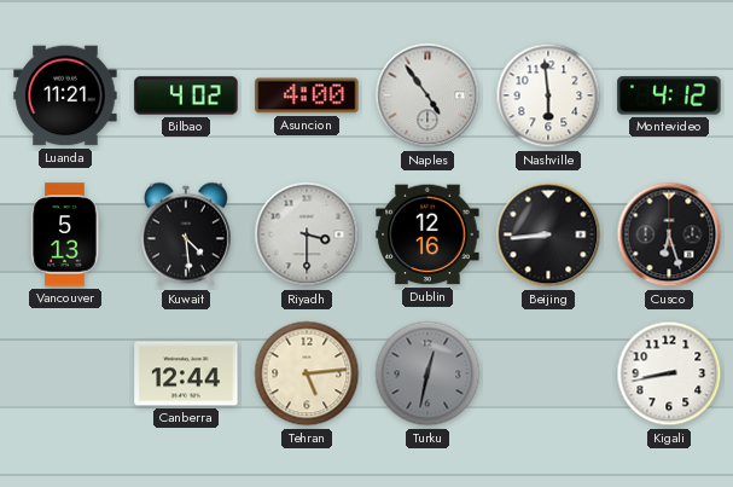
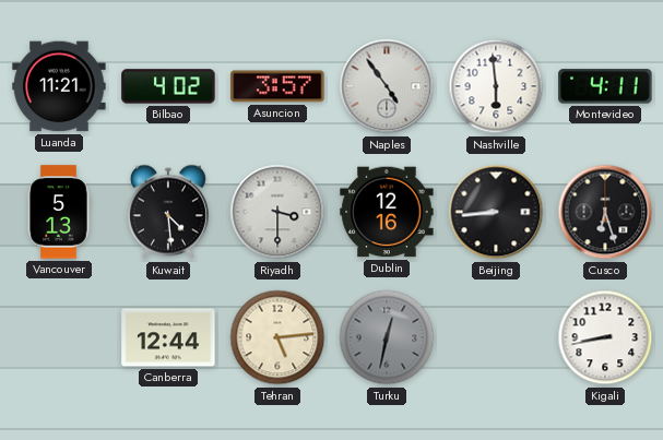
Asuncion: 4:00 -> 3:57 (277, 86)
Montevideo: 4:12 -> 4:11 (605, 86)
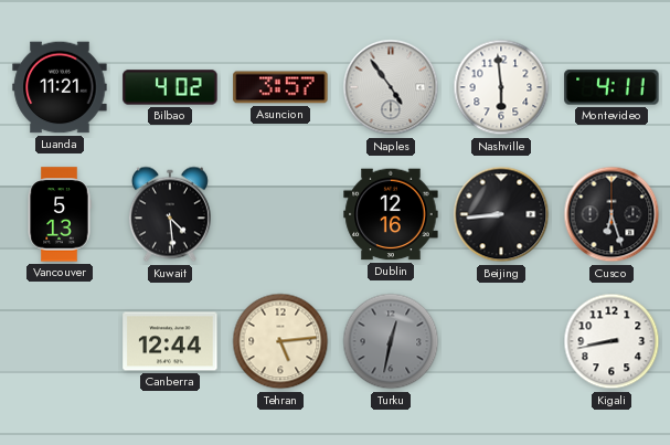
Riyadh: 3:30 -> none (277, 212)
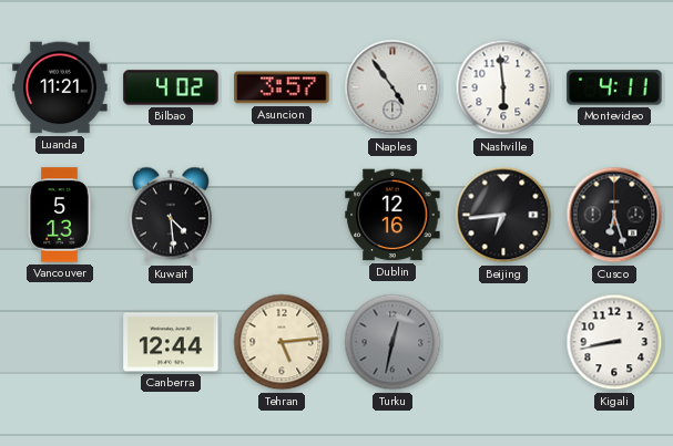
Beijing: 8:44 -> 6:44 (503, 215)
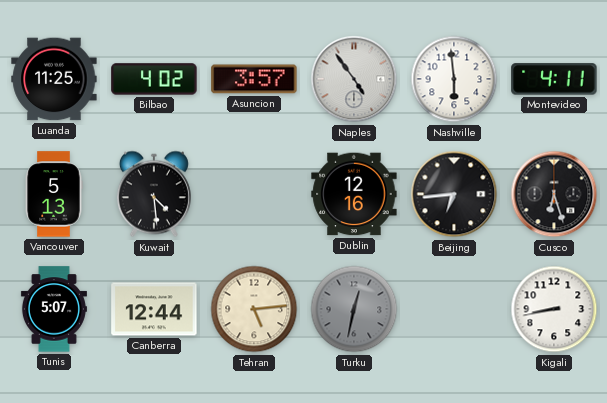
Luanda: 11:21 -> 11:25 (54, 79)
Tunis: none -> 5:07 (54, 309)
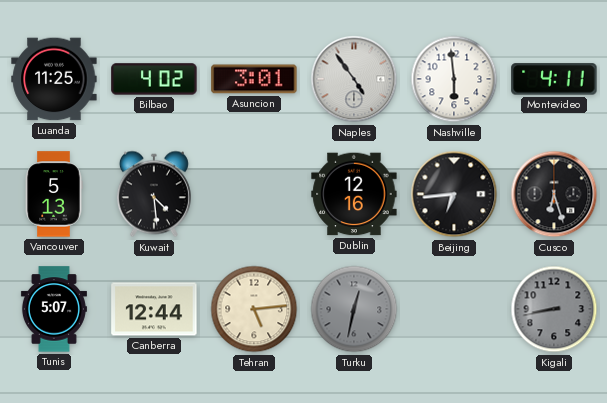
Asuncion: 3:57 -> 3:01 (254, 79)
Kigali dial: white -> grey (554, 309)
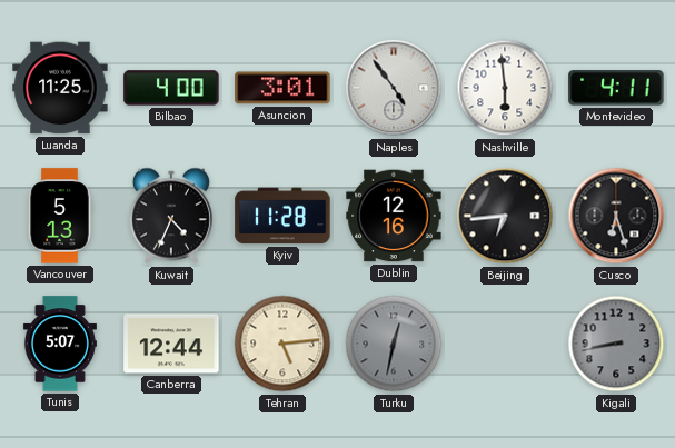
Bilbao: 4:02 -> 4:00 (171, 88)
Kuwait: 4:29 -> 4:34 (171, 216)
Kyiv: none -> 11:28 (282, 216)
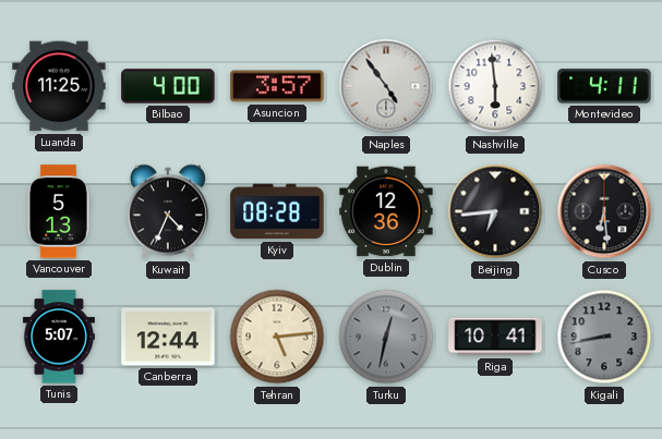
Asuncion: 3:01 -> 3:57 (277, 86)
Kyiv: 11:28 -> 08:28 (277, 211)
Dublin: 12:16 -> 12:36 (386, 211)
Cusco: 6:27 -> 6:29 (604, 211)
Riga: none -> 10:41 (495, 337)
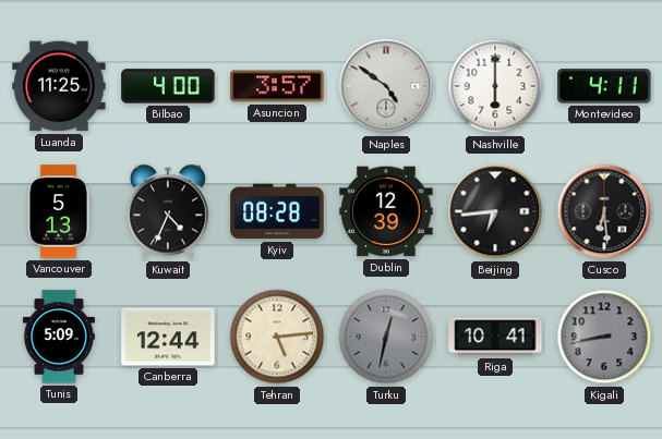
Naples: 4:54 -> 4:51 (386, 86)
Nashville: 5:59 -> 6:00 (495, 86)
Dublin: 12:36 -> 12:39 (386, 211)
Tunis: 5:07 -> 5:09 (59, 337)
